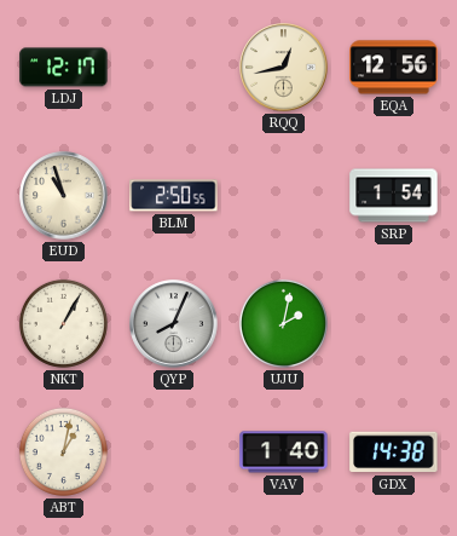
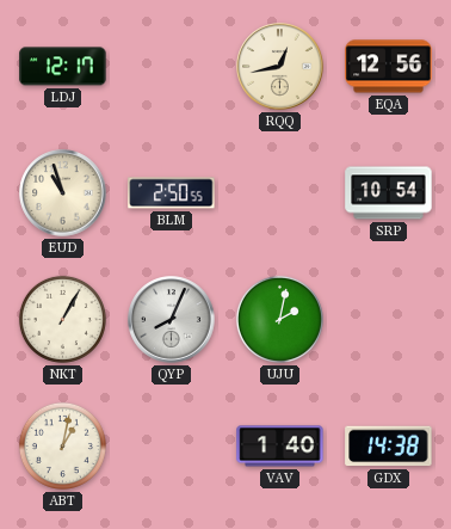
SRP: 1:54 -> 10:54 (389, 193)
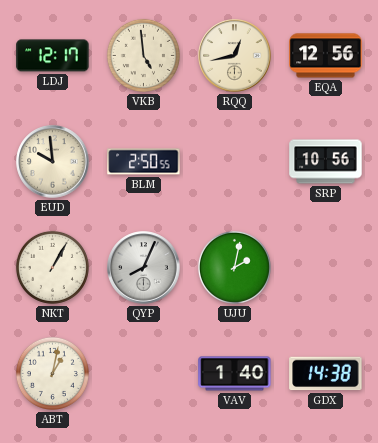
VKB: none -> 4:59 (143, 55)
EUD: 10:57 -> 9:59 (53, 162)
SRP: 10:54 -> 10:56 (326, 162)
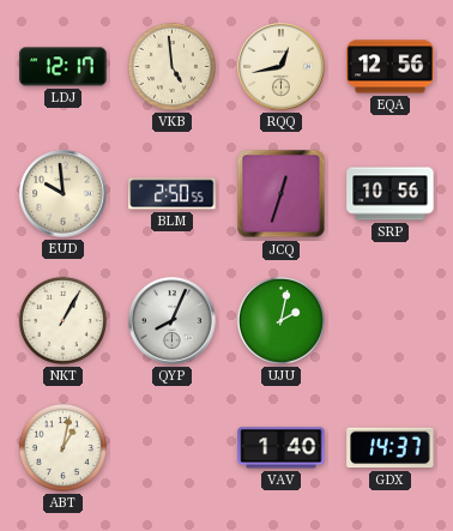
JCQ: none -> 12:33 (282, 194)
GDX: 14:38 -> 14:37 (391, 448)
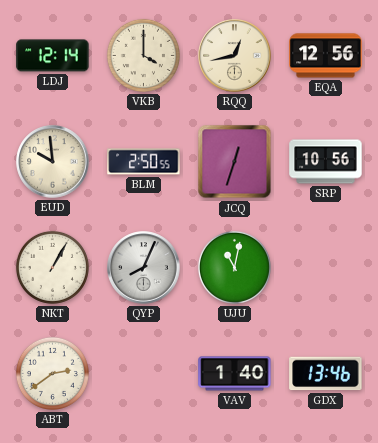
LDJ: 12:17 -> 12:14 (53, 56)
VKB: 4:59 -> 4:00 (143, 55)
UJU: 2:02 -> 11:02 (234, 267)
ABT: 1:02 -> 2:39 (52, 373)
GDX: 14:37 -> 13:46 (326, 374)
